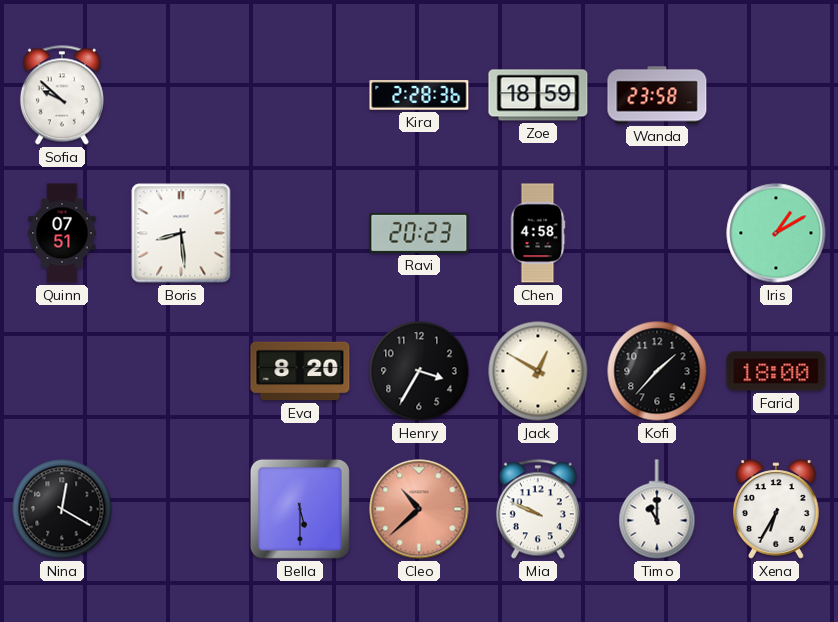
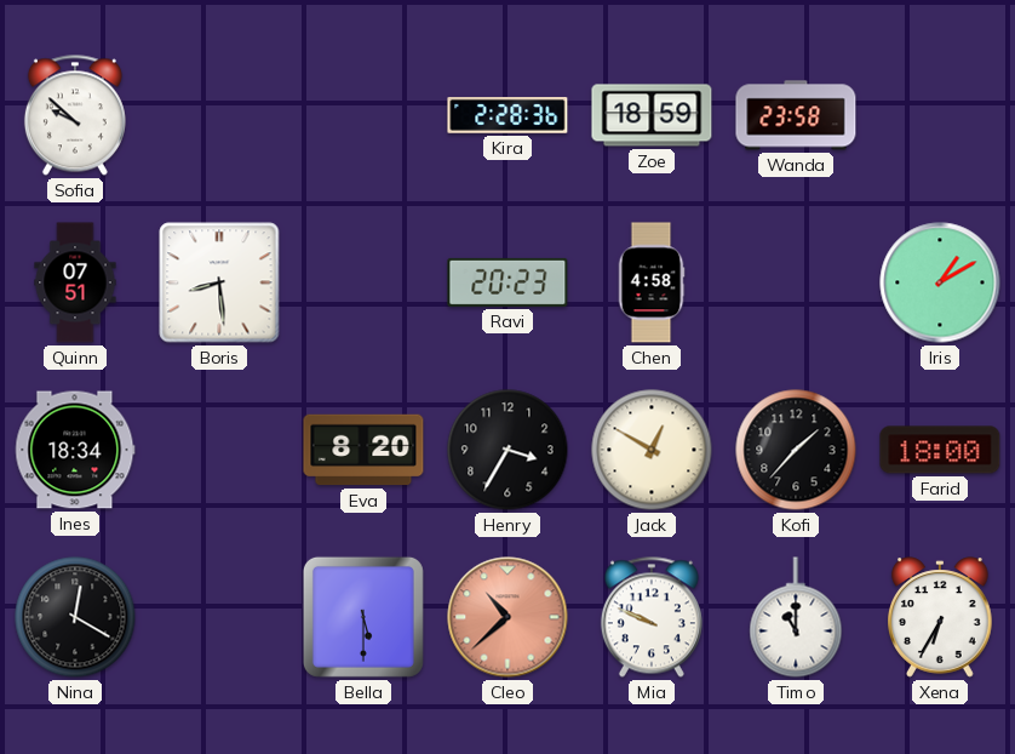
Ines: none -> 18:34 (75, 450)
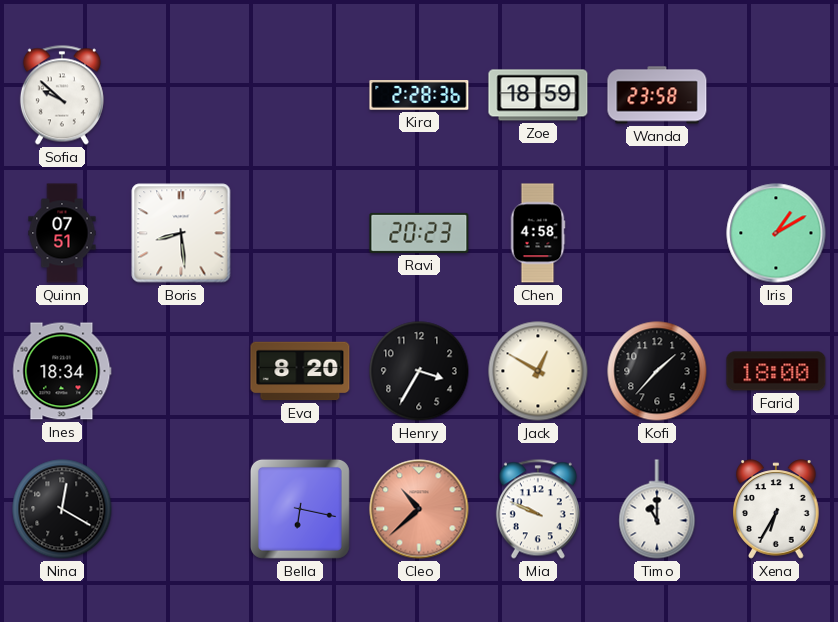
Bella: 5:30 -> 6:17 (300, 509)
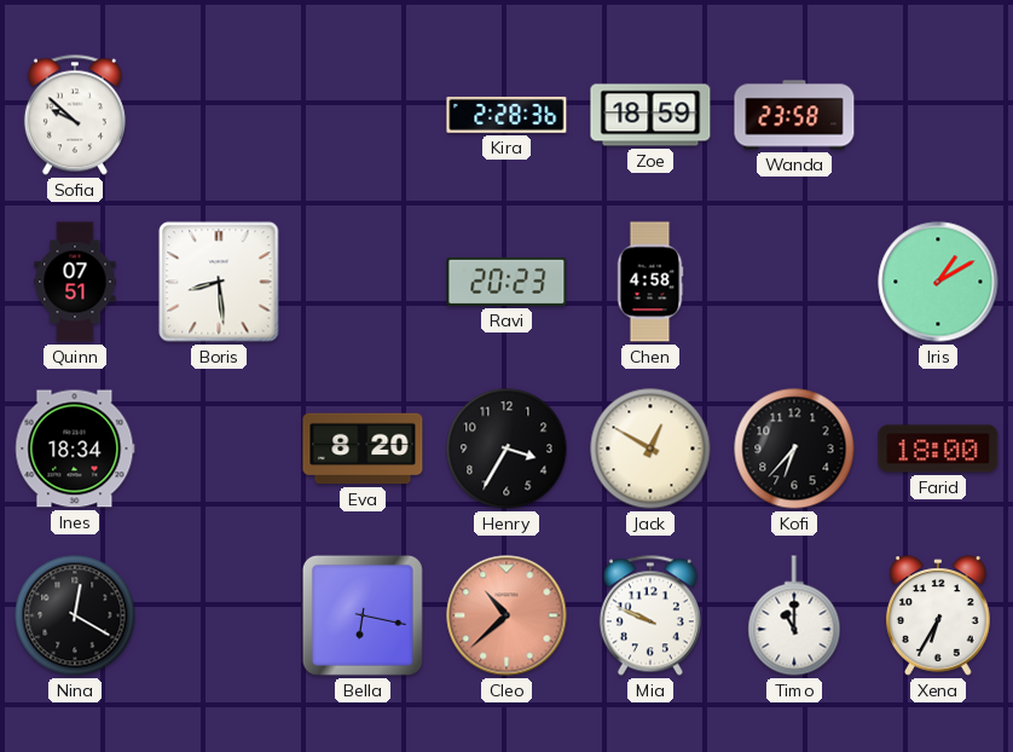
Kofi: 1:37 -> 6:37 (794, 449)
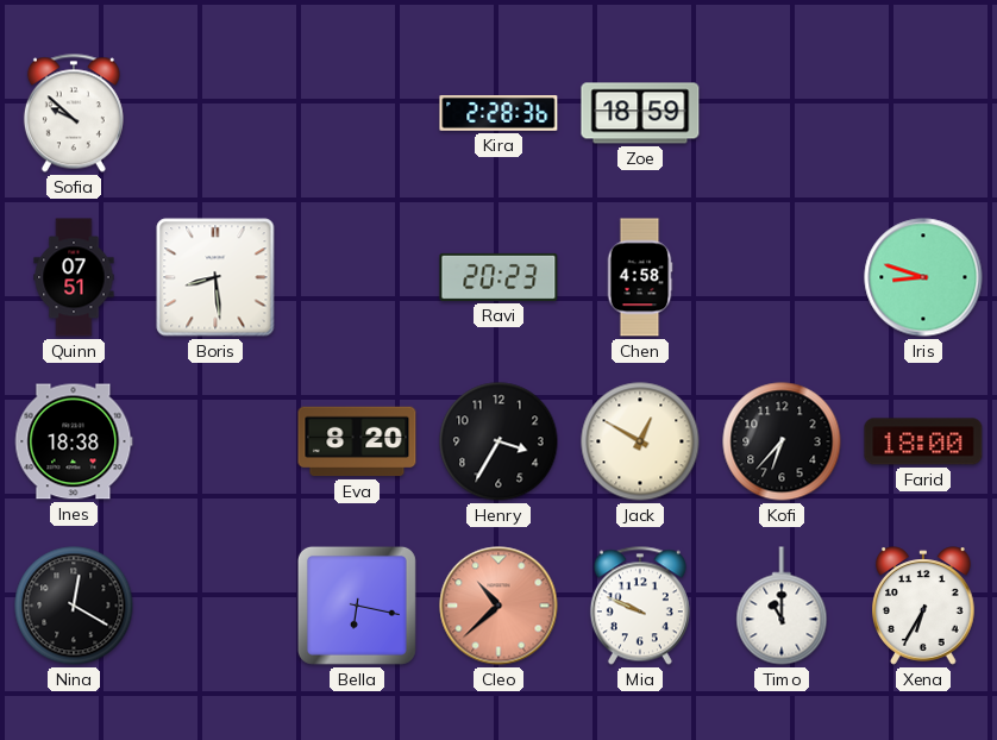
Wanda: 23:58 -> none (794, 115)
Iris: 1:10 -> 8:48 (923, 277)
Ines: 18:34 -> 18:38 (74, 441)
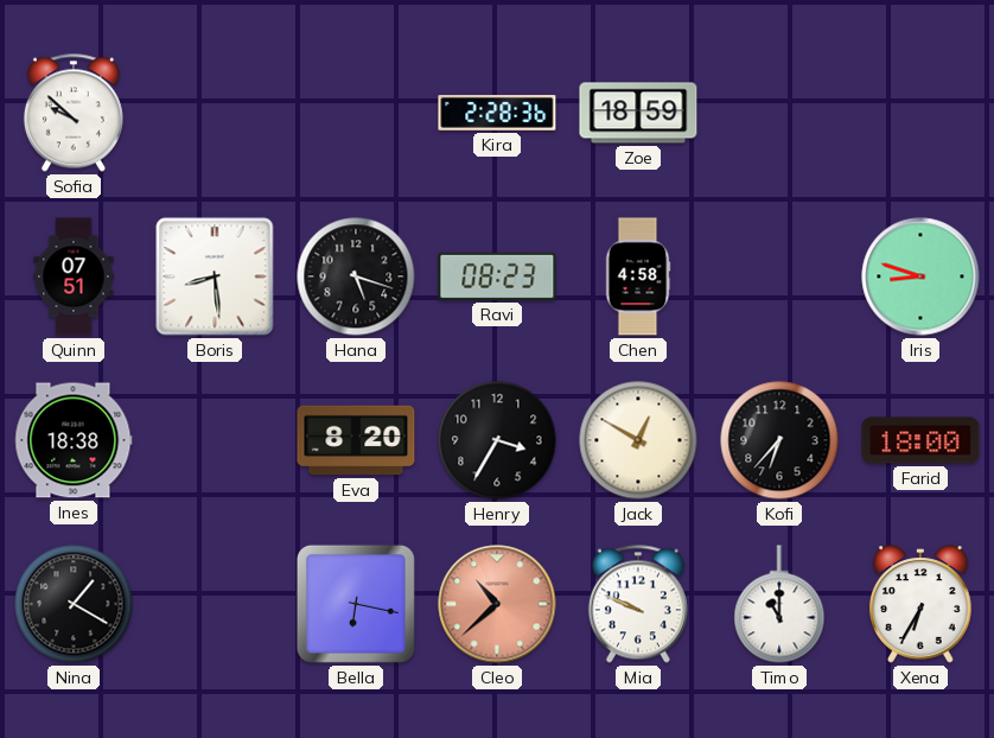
Hana: none -> 5:18 (356, 276)
Ravi: 20:23 -> 08:23 (497, 276)
Nina: 12:20 -> 1:20 (74, 604)
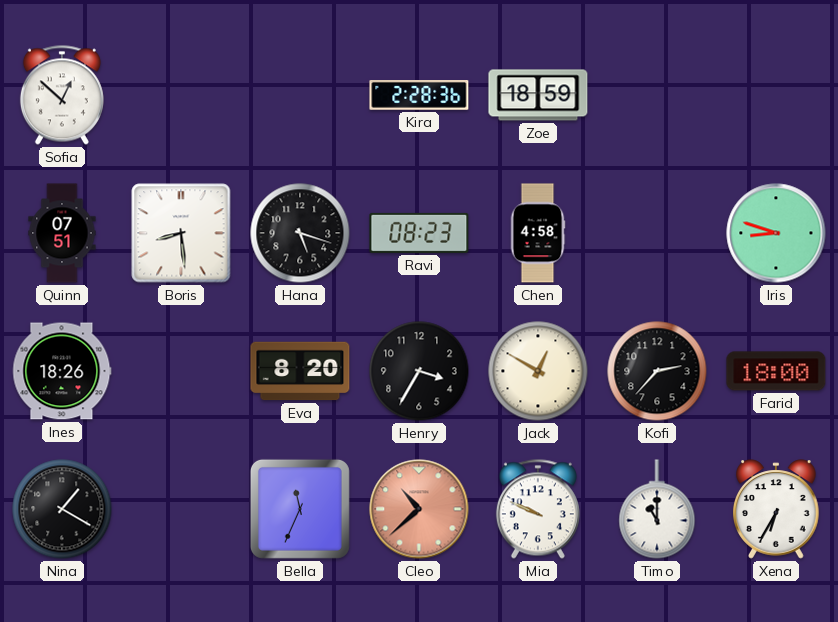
Sofia: 9:52 -> 12:52 (62, 95)
Ines: 18:38 -> 18:26 (62, 371)
Kofi: 6:37 -> 2:37 (657, 371)
Bella: 6:17 -> 11:34 (300, 509)
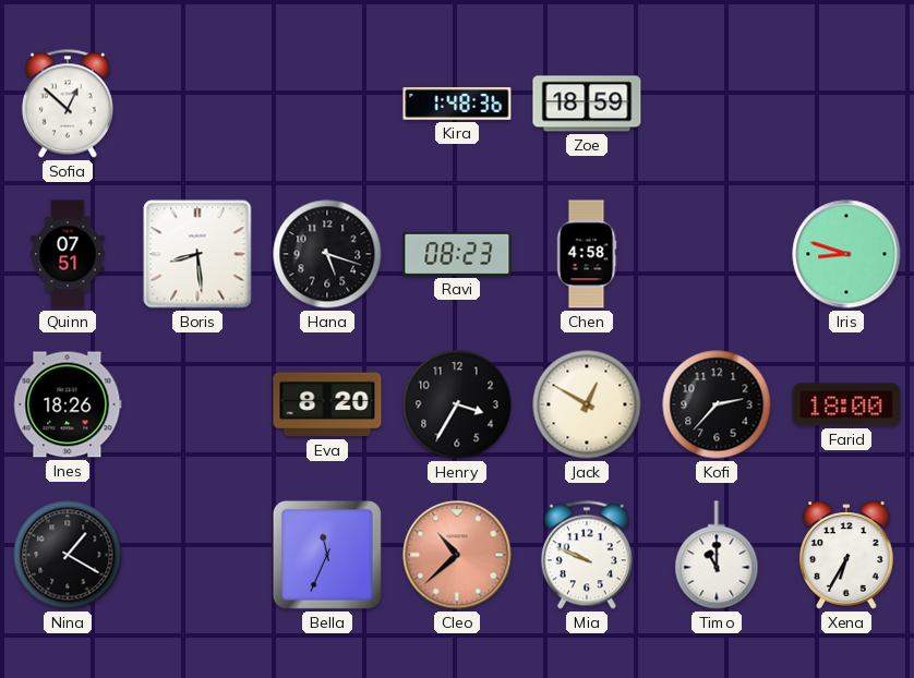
Kira: 2:28 -> 1:48 (457, 105)
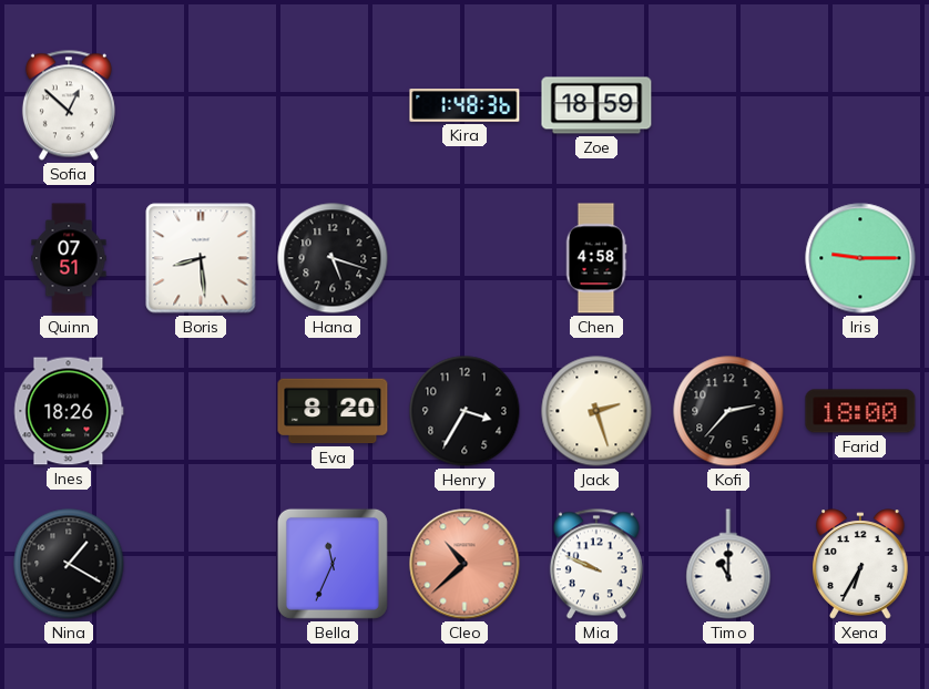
Ravi: 08:23 -> none (457, 254)
Iris: 8:48 -> 9:15 (860, 258)
Jack: 12:50 -> 2:27 (596, 411)
